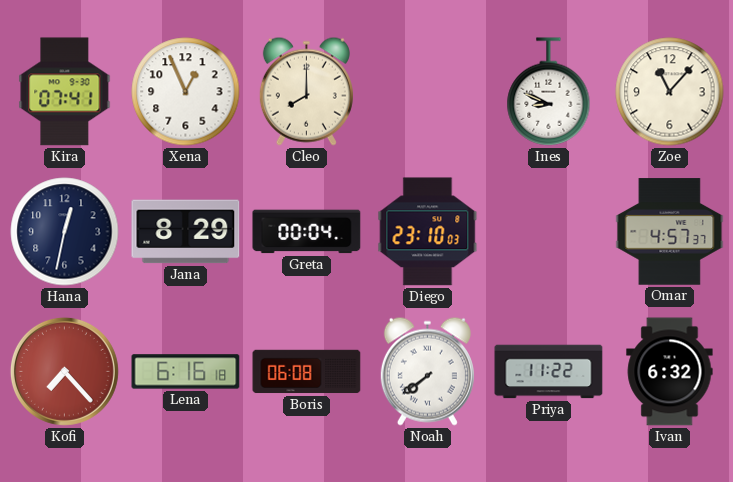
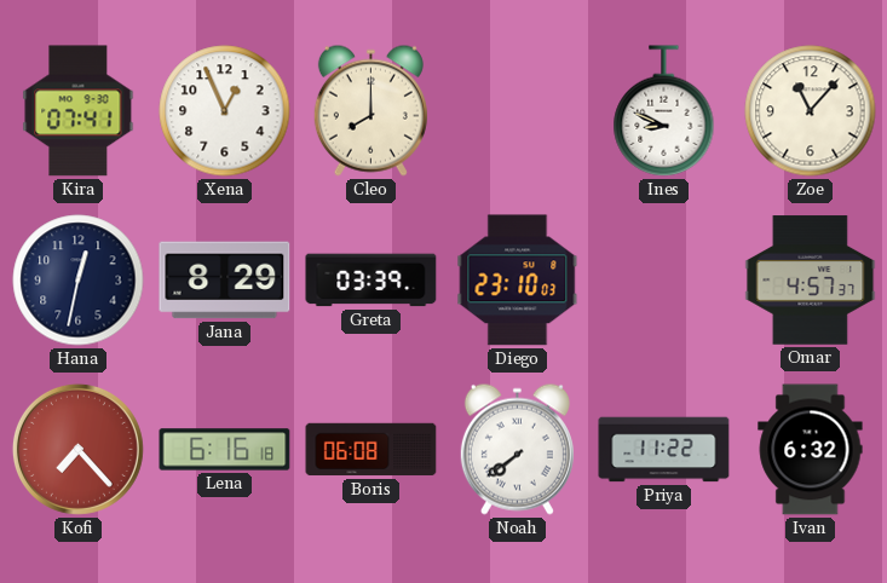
Greta: 00:04 -> 03:39 (371, 281)
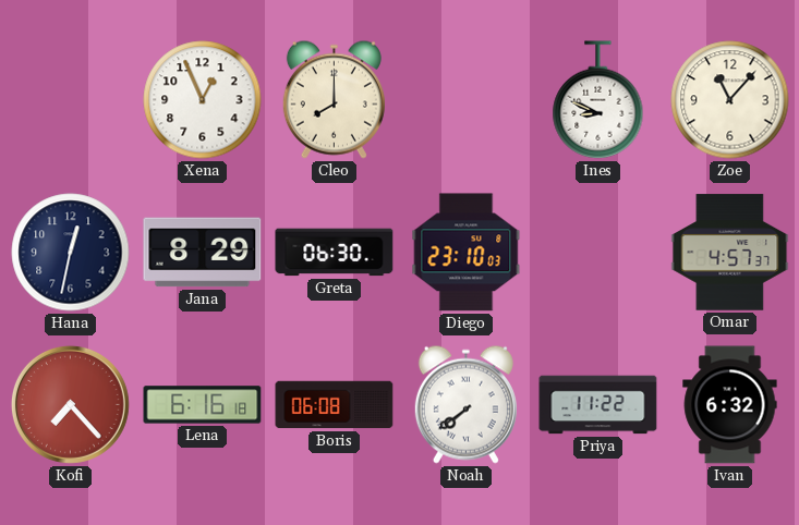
Kira: 07:41 -> none (79, 111)
Greta: 03:39 -> 06:30 (335, 253)
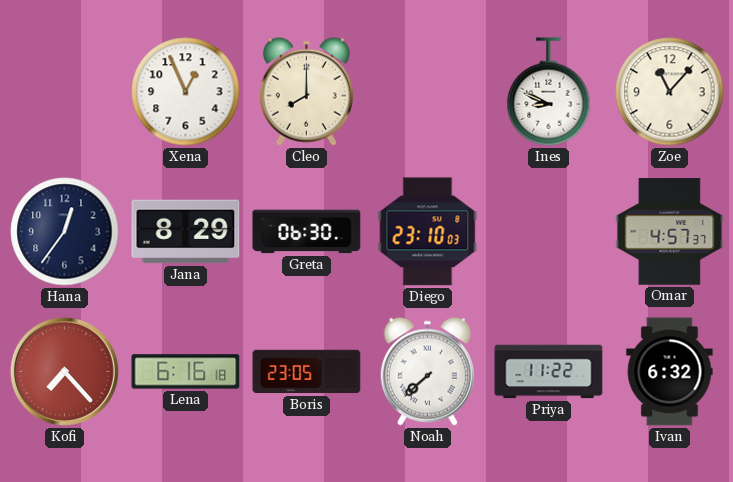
Hana: 12:32 -> 12:36 (65, 232)
Boris: 06:08 -> 23:05 (307, 372)
Noah: 7:39 -> 7:38 (427, 371)
